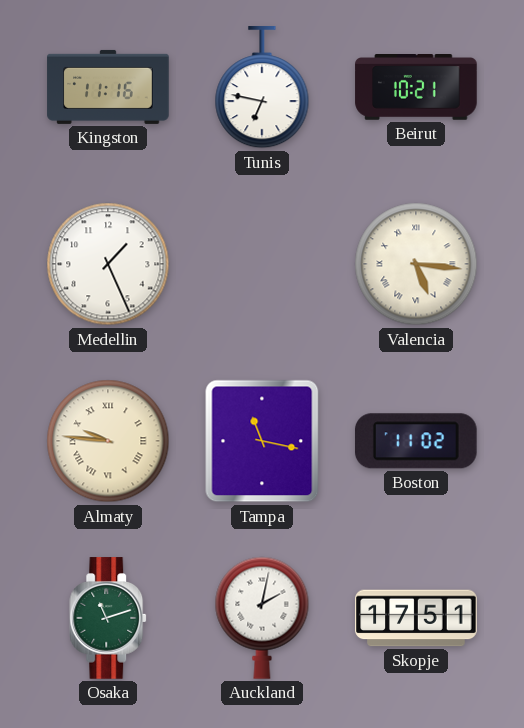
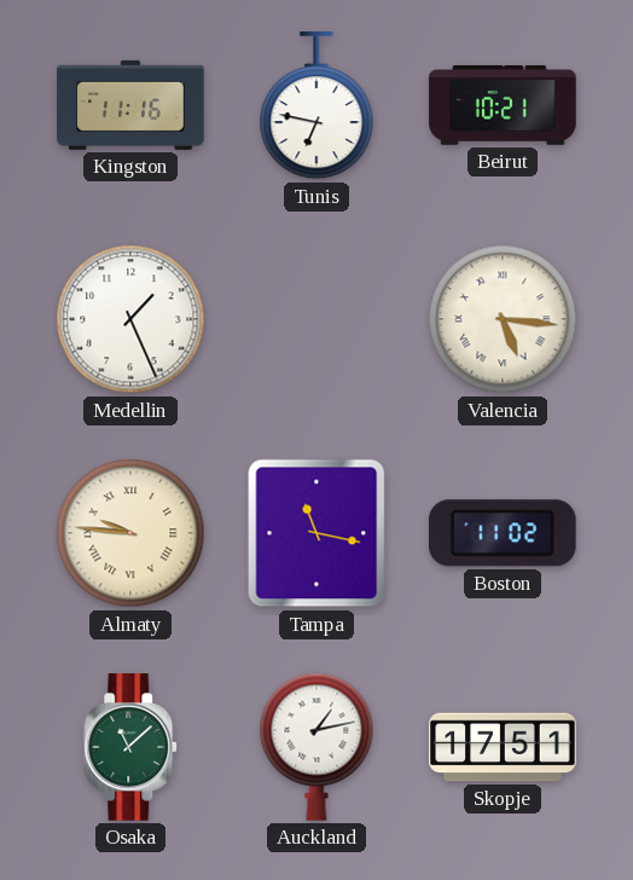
Osaka: 11:12 -> 11:08 (132, 747)
Auckland: 2:02 -> 1:13 (316, 747)
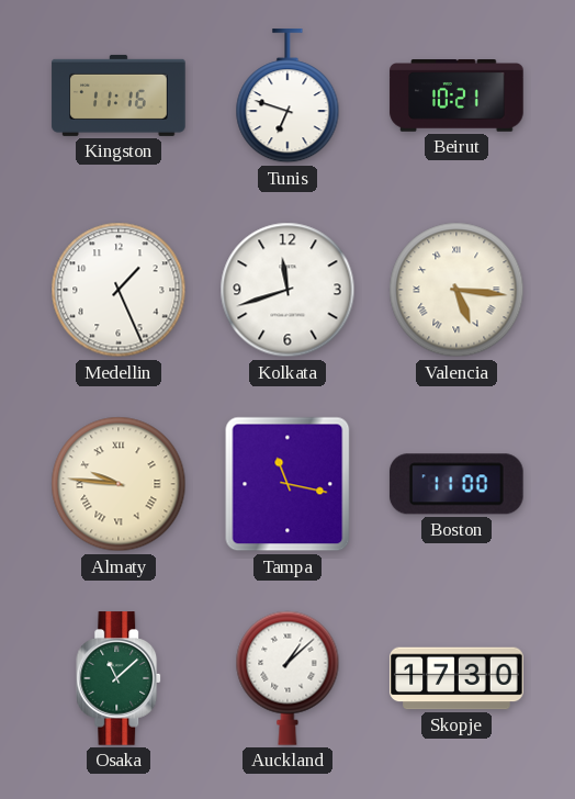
Tunis: 6:47 -> 6:48 (287, 97)
Kolkata: none -> 11:42 (287, 290)
Boston: 11:02 -> 11:00 (456, 484)
Auckland: 1:13 -> 1:08 (287, 678)
Skopje: 17:51 -> 17:30 (456, 678)
